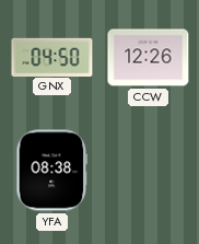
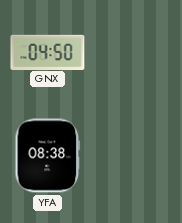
CCW: 12:26 -> none (149, 58)
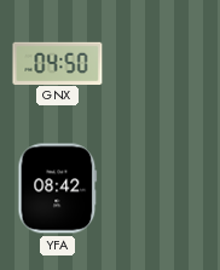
YFA: 08:38 -> 08:42 (58, 189)
